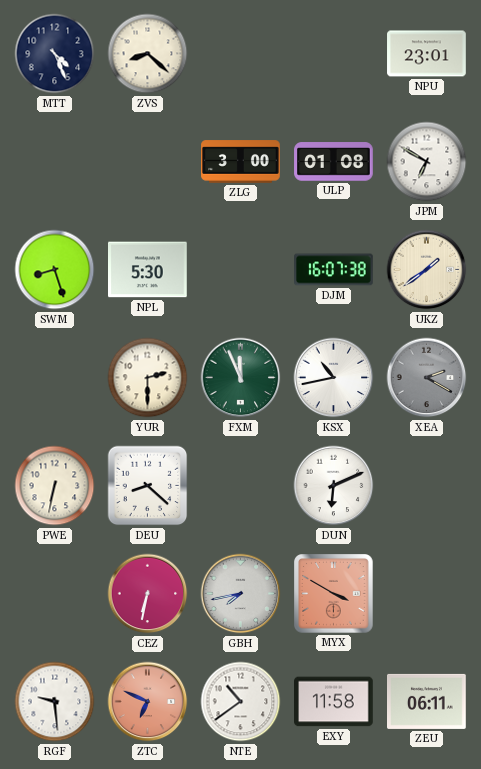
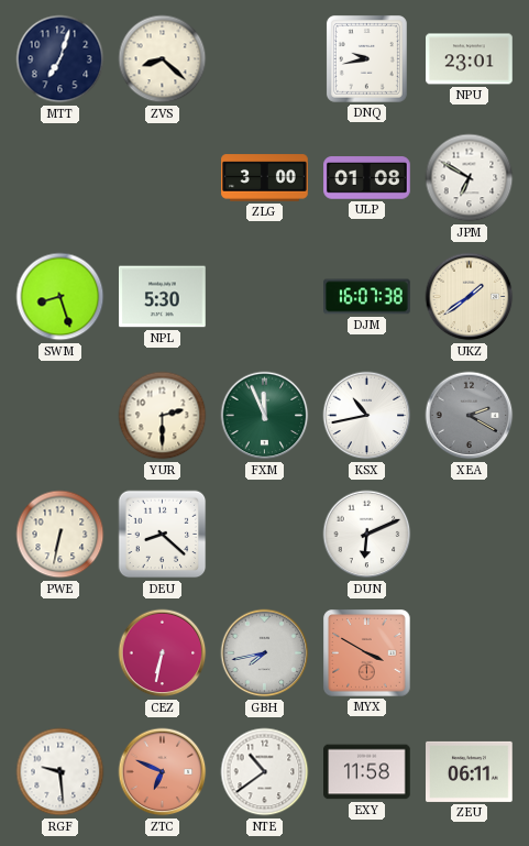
MTT: 4:26 -> 7:03 (60, 59)
DNQ: none -> 9:43 (366, 58)
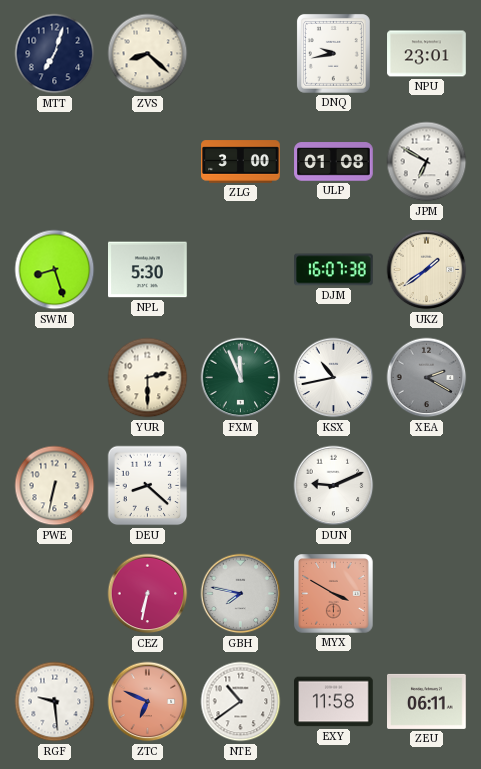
DUN: 6:11 -> 9:11 (334, 486)
GBH: 7:43 -> 7:47 (241, 594)
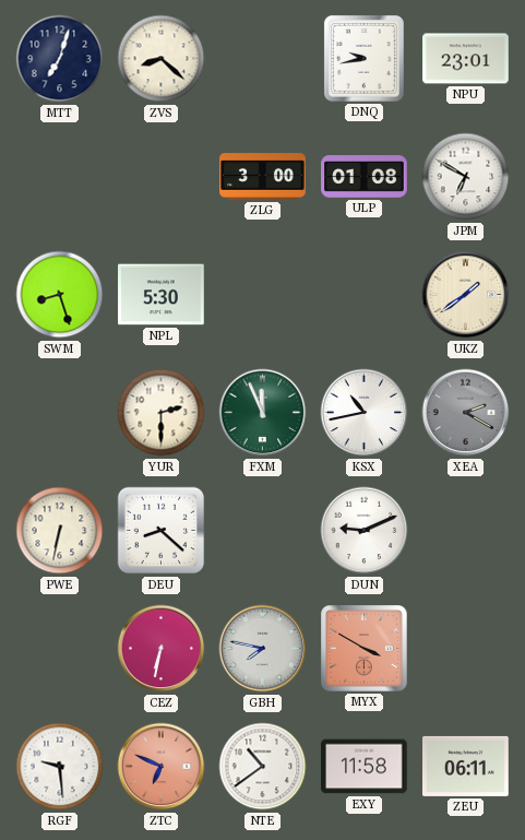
DJM: 16:07 -> none (334, 270)
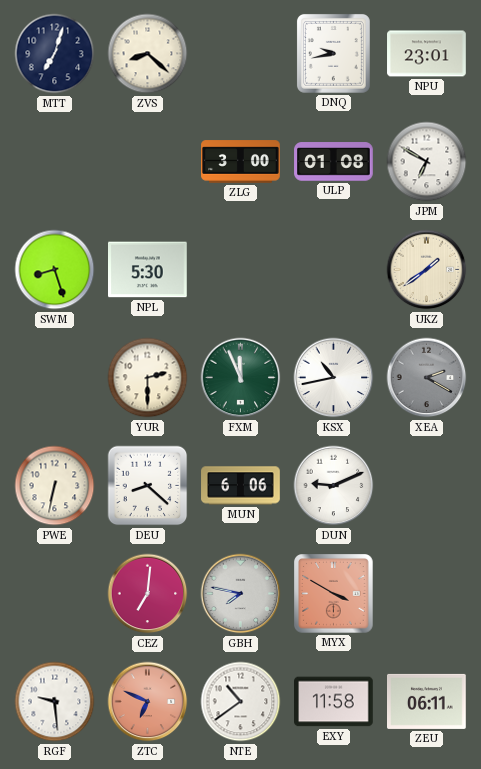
MUN: none -> 6:06 (241, 486)
CEZ: 6:32 -> 7:01 (148, 594)
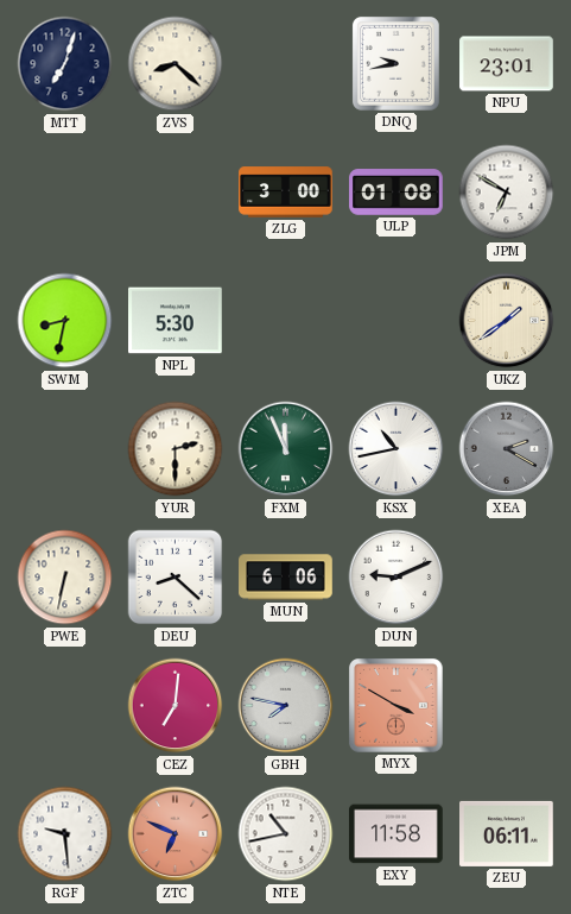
SWM: 8:27 -> 8:32 (65, 321)
NTE: 10:39 -> 10:43 (286, 834)
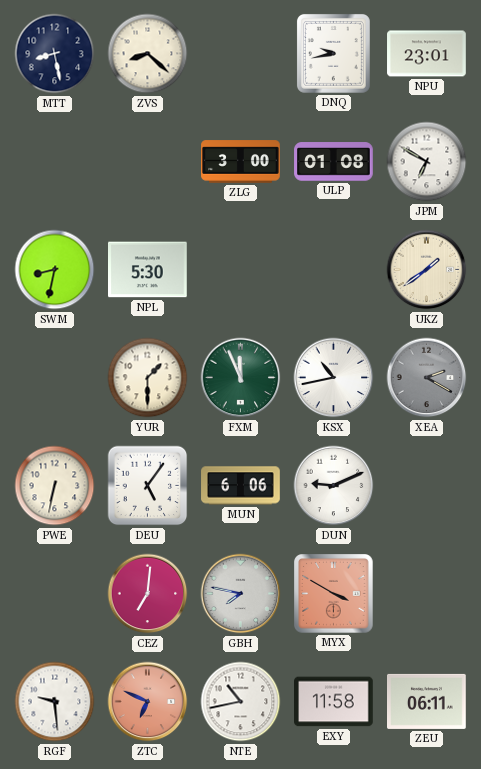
MTT: 7:03 -> 8:28 (55, 54)
YUR: 2:30 -> 1:30 (148, 378)
DEU: 8:22 -> 5:06 (148, 486)
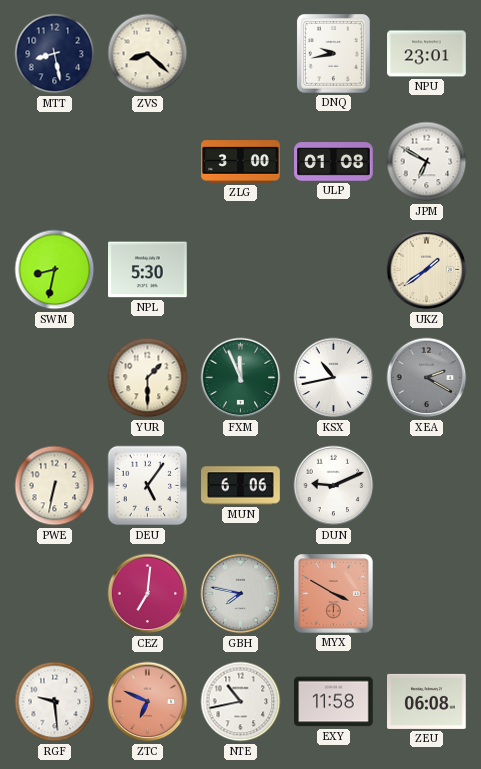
ZEU: 06:11 -> 06:08 (427, 701)
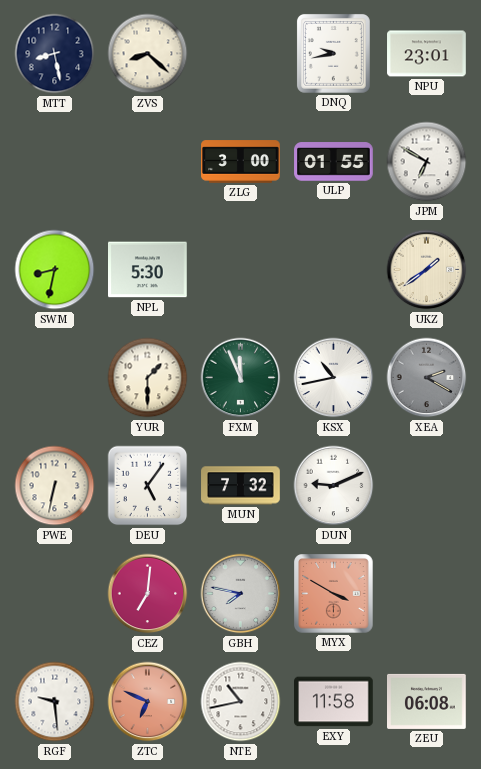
ULP: 01:08 -> 01:55 (334, 162)
MUN: 6:06 -> 7:32 (241, 486)
